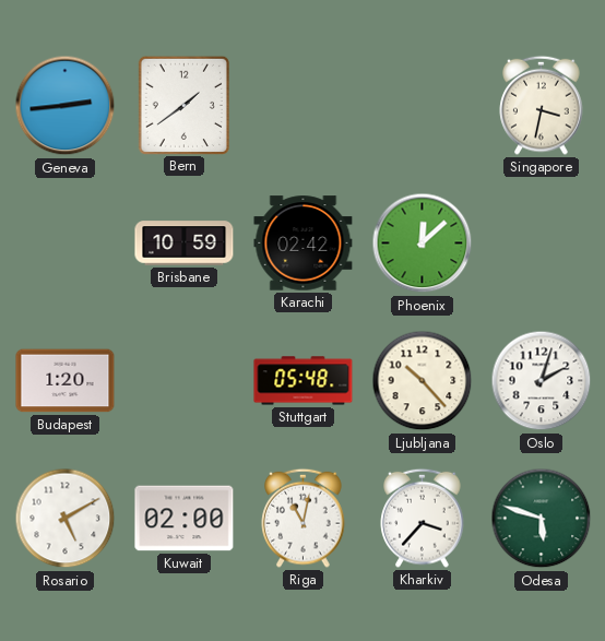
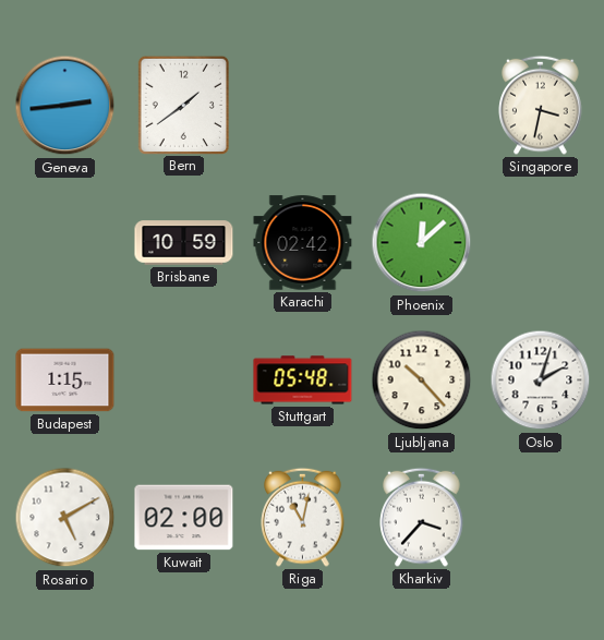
Budapest: 1:20 -> 1:15 (65, 381)
Odesa: 5:48 -> none (542, 519)
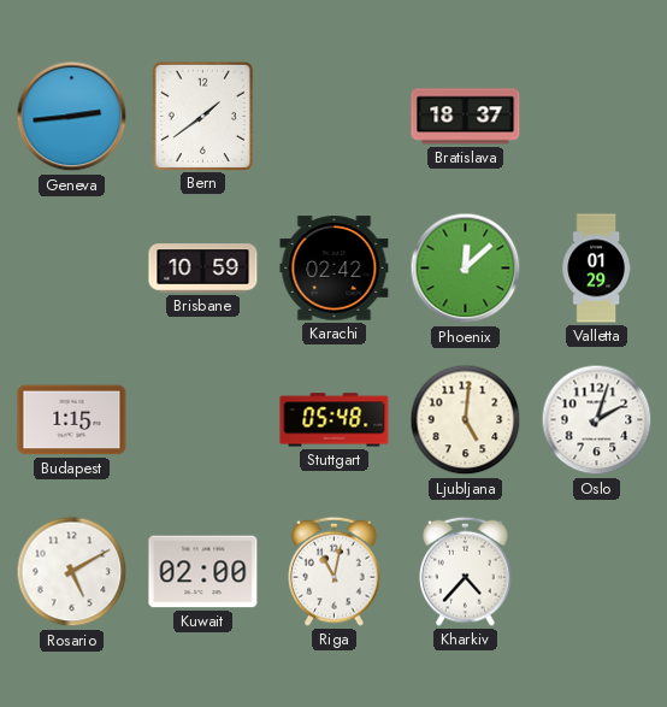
Bratislava: none -> 18:37 (466, 117)
Singapore: 3:32 -> none (541, 105)
Valletta: none -> 01:29 (596, 269)
Ljubljana: 10:23 -> 5:01 (466, 420)
Kharkiv: 3:37 -> 4:37 (466, 571)
